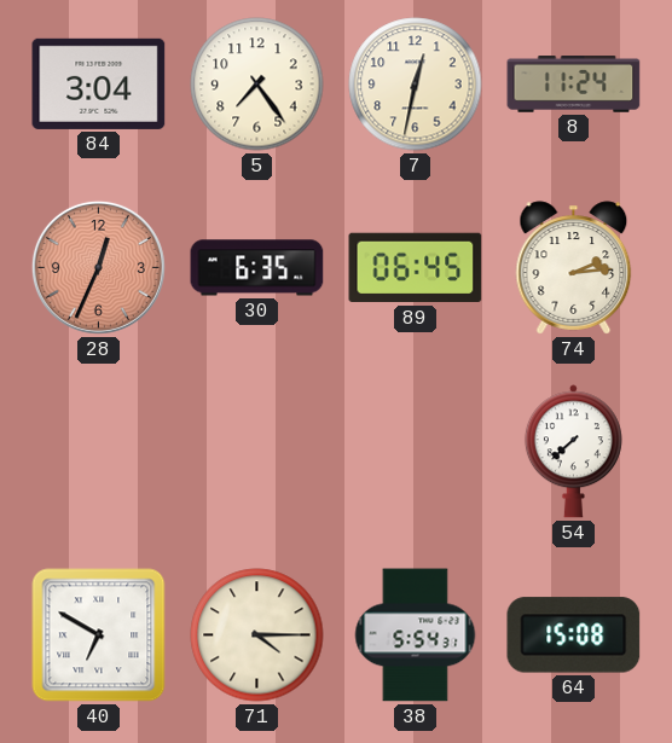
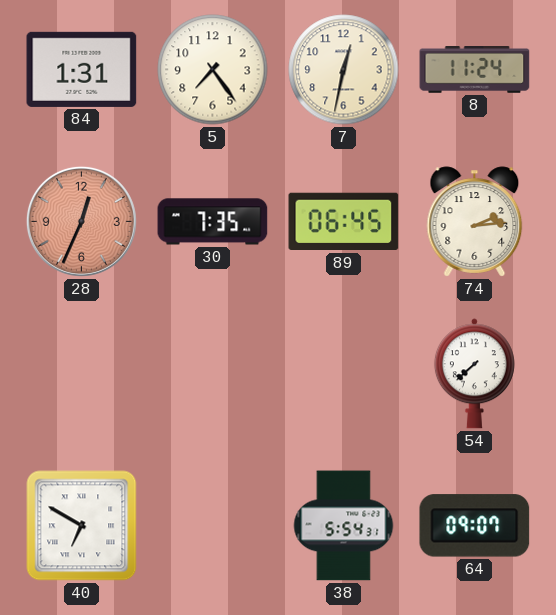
84: 3:04 -> 1:31 (82, 69)
30: 6:35 -> 7:35 (213, 222)
71: 4:15 -> none (257, 635)
64: 15:08 -> 09:07 (475, 526)
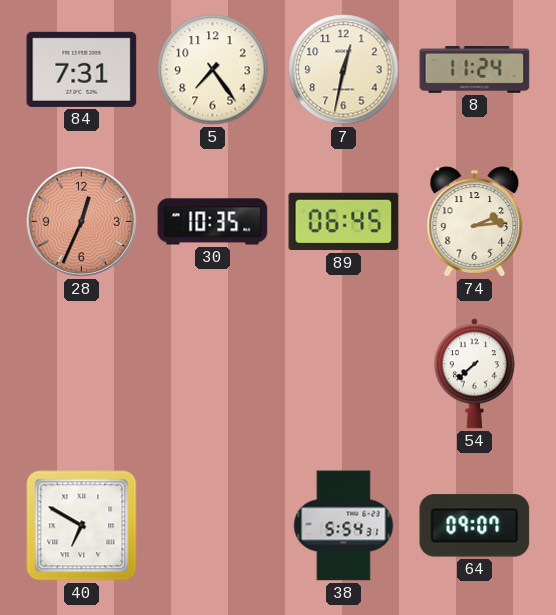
84: 1:31 -> 7:31 (82, 69)
30: 7:35 -> 10:35 (213, 222)
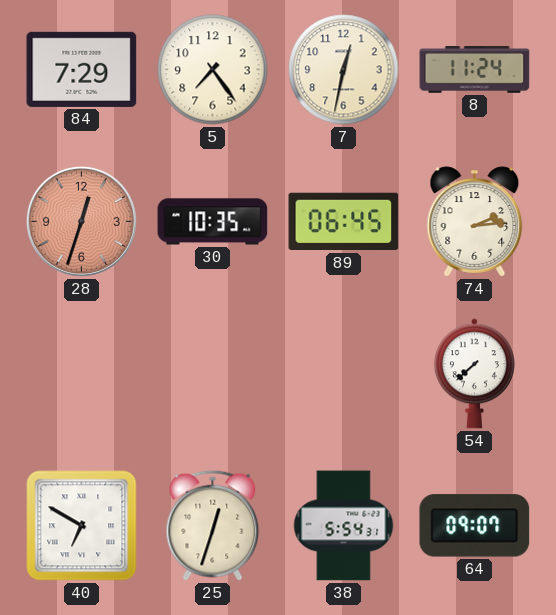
84: 7:31 -> 7:29 (82, 69)
28: 12:34 -> 12:33 (81, 221)
25: none -> 12:33 (213, 525)
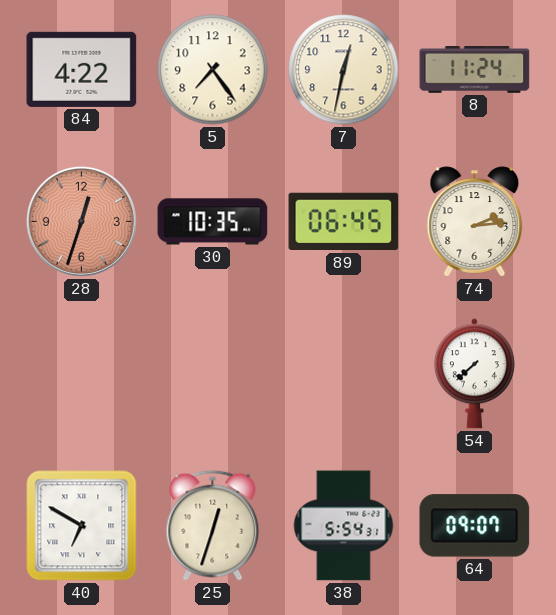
84: 7:29 -> 4:22 (82, 69)
